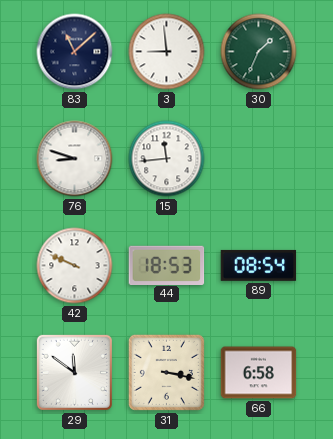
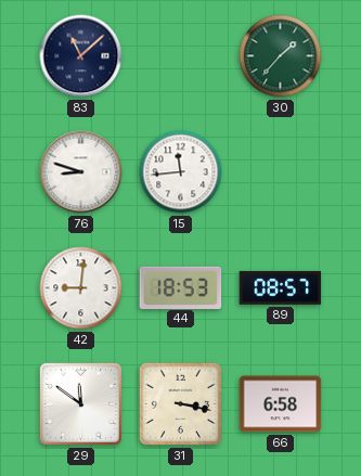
3: 8:59 -> none (167, 52)
30: 1:34 -> 1:37 (281, 56)
42: 9:49 -> 9:01 (81, 288)
89: 08:54 -> 08:57 (281, 287)
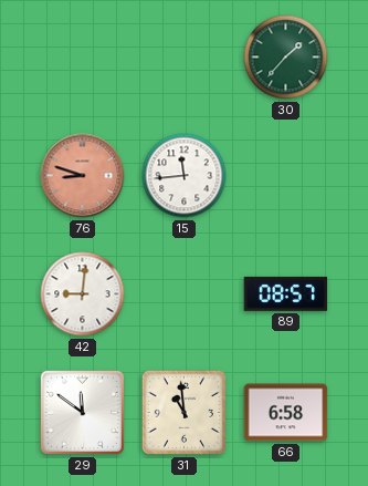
83: 11:08 -> none (81, 56)
76 dial: white -> salmon (83, 176)
44: 18:53 -> none (181, 287)
31: 3:17 -> 10:59 (183, 412)
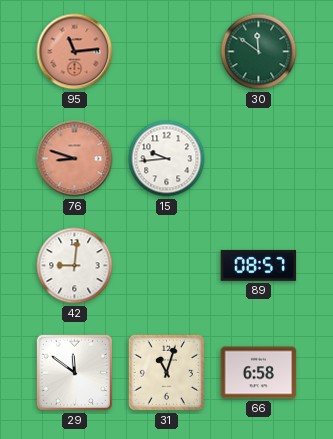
95: none -> 11:14 (75, 52)
30: 1:37 -> 11:51 (259, 52)
15: 11:44 -> 9:44 (167, 159)
31: 10:59 -> 11:03 (166, 372)
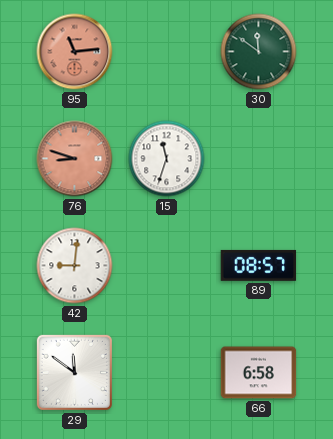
15: 9:44 -> 11:33 (167, 159)
31: 11:03 -> none (166, 372)
